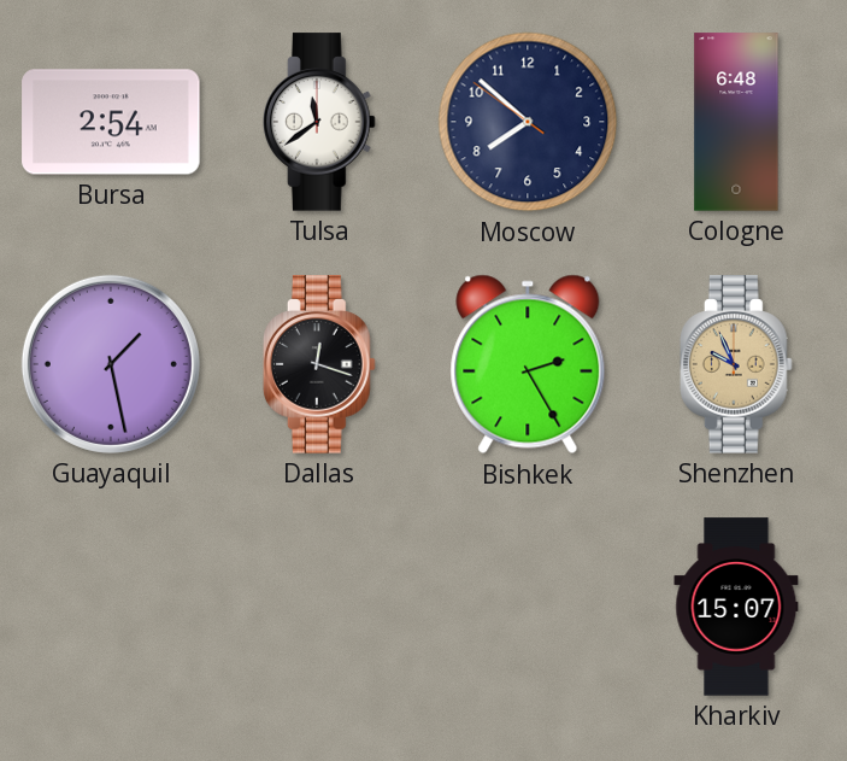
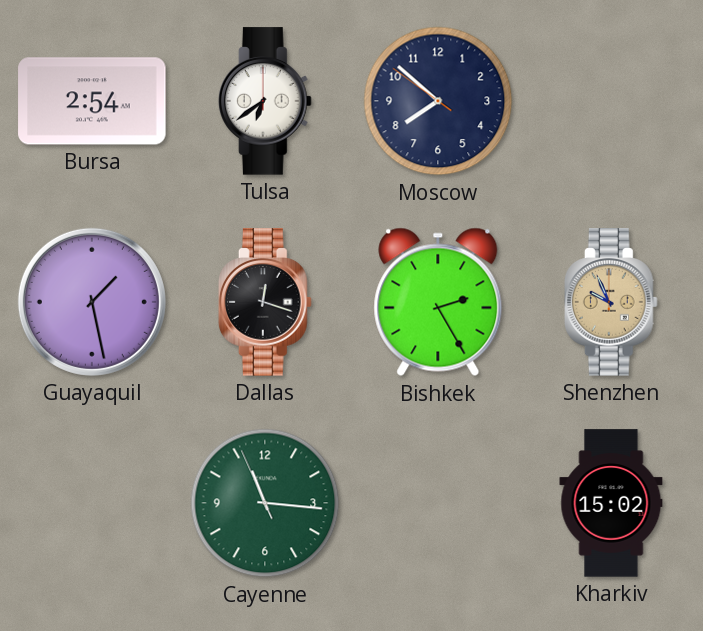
Tulsa: 11:39 -> 6:39 (265, 101)
Cologne: 6:48 -> none (736, 122)
Cayenne: none -> 11:15 (265, 503)
Kharkiv: 15:07 -> 15:02 (611, 503)
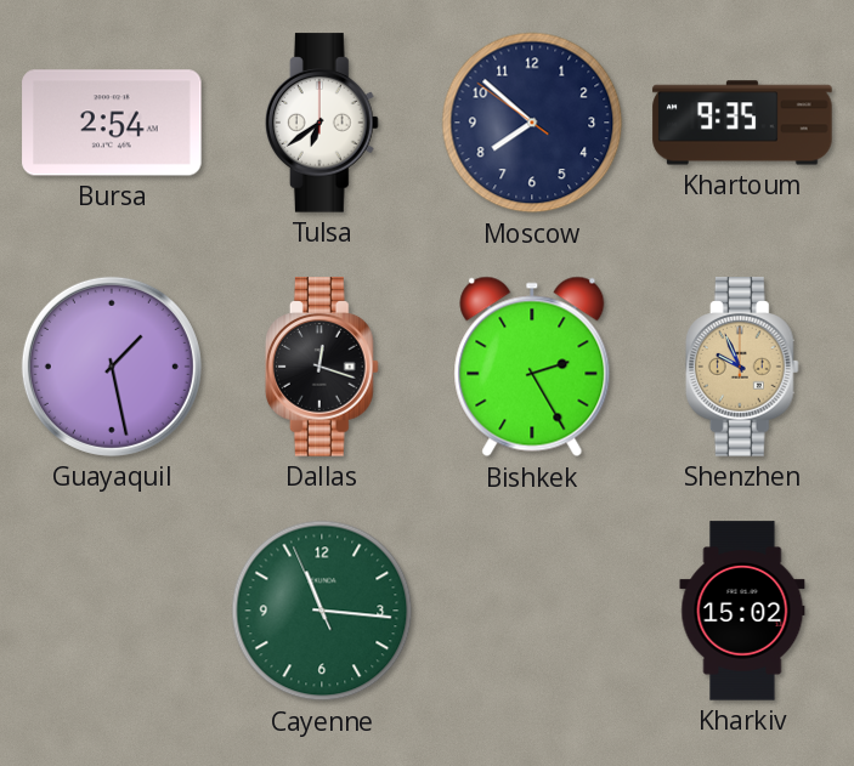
Khartoum: none -> 9:35 (742, 123)
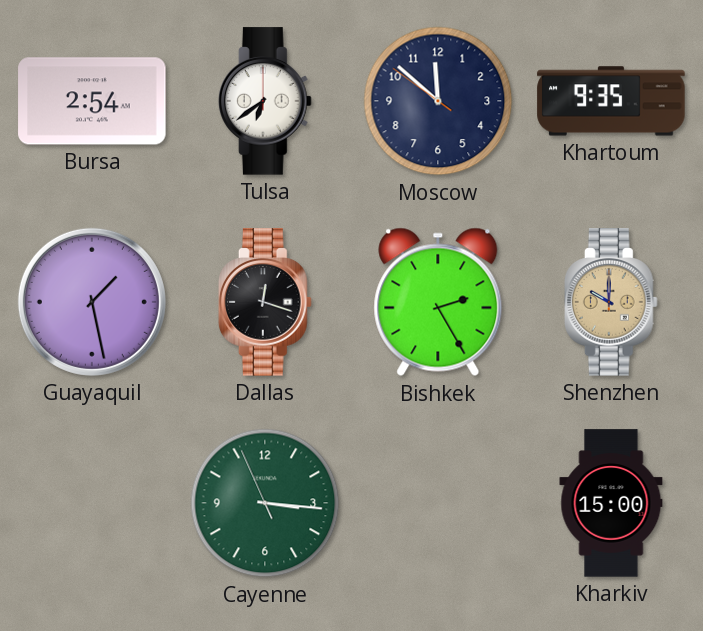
Moscow: 7:51 -> 11:51 (438, 101)
Shenzhen: 9:56 -> 10:00 (611, 302)
Cayenne: 11:15 -> 3:15 (265, 503)
Kharkiv: 15:02 -> 15:00 (611, 503)
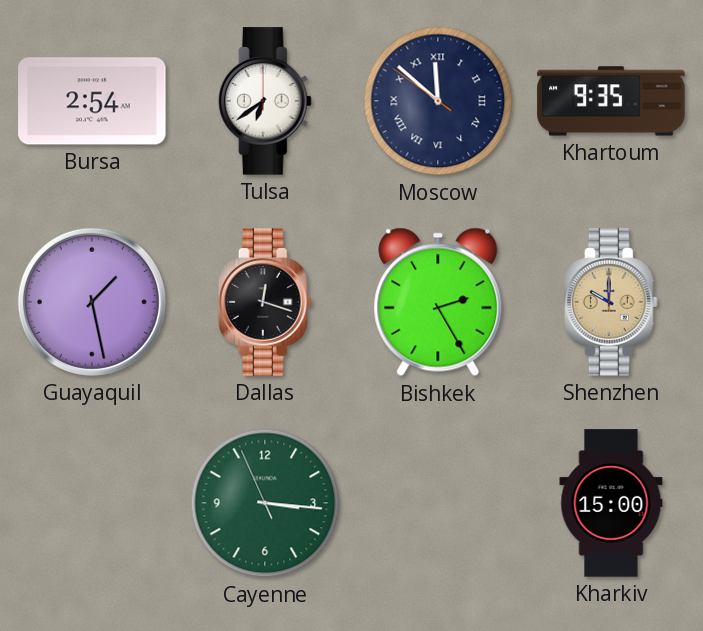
Moscow numerals: Arabic -> Roman (438, 101)
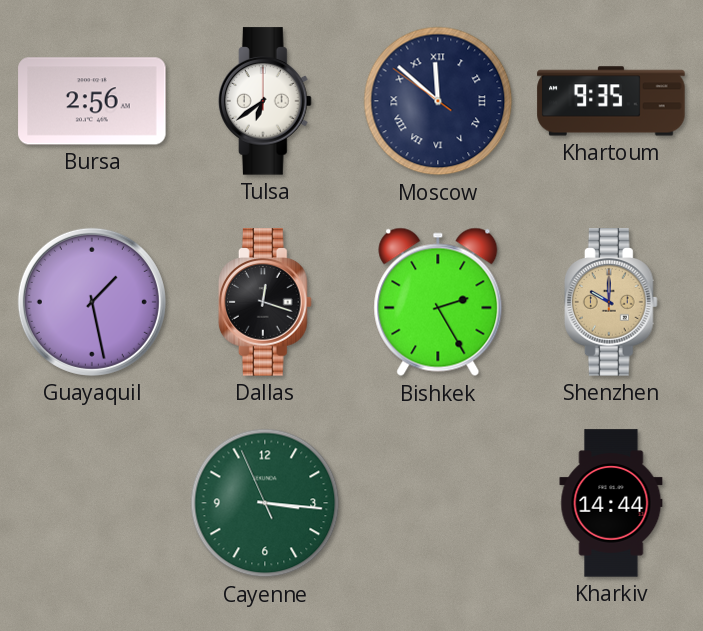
Bursa: 2:54 -> 2:56 (92, 101)
Kharkiv: 15:00 -> 14:44 (611, 503)
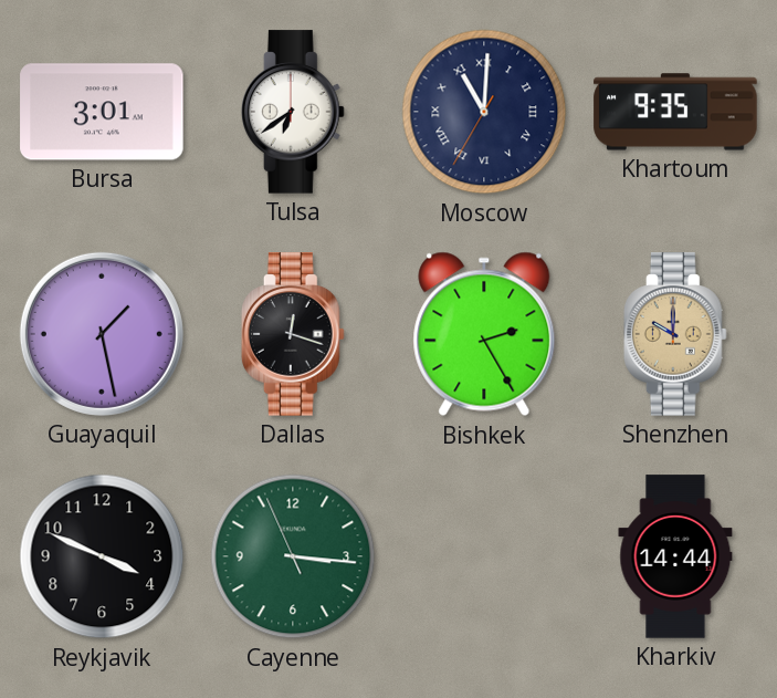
Bursa: 2:56 -> 3:01 (102, 112)
Moscow: 11:51 -> 11:00 (484, 112)
Reykjavik: none -> 3:49 (102, 556)
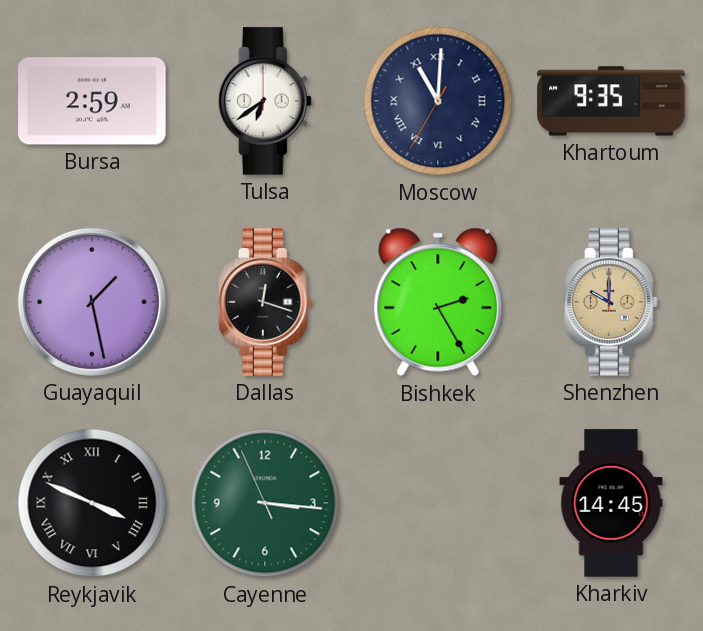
Bursa: 3:01 -> 2:59 (92, 101)
Reykjavik numerals: Arabic -> Roman (92, 503)
Kharkiv: 14:44 -> 14:45 (611, 503)
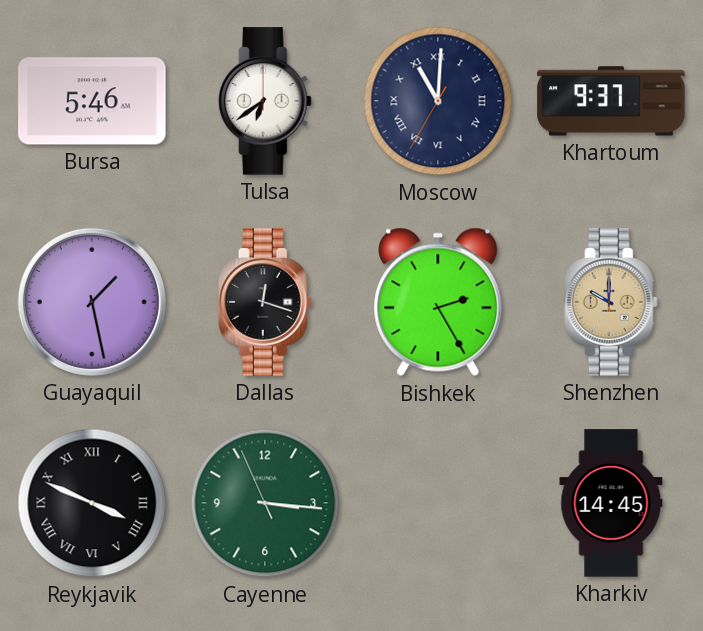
Bursa: 2:59 -> 5:46 (92, 101)
Khartoum: 9:35 -> 9:37 (611, 101)
